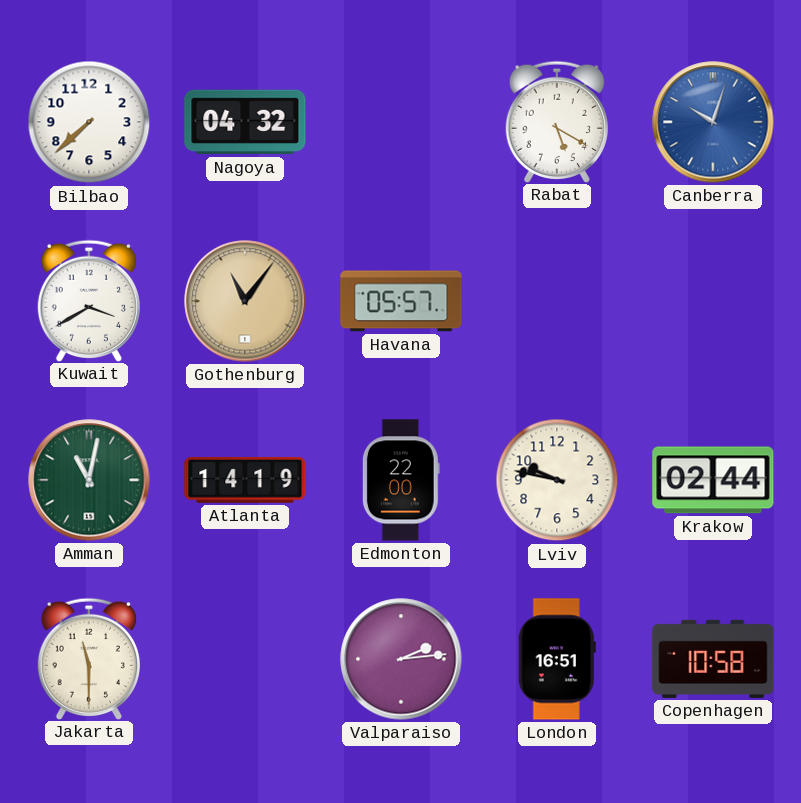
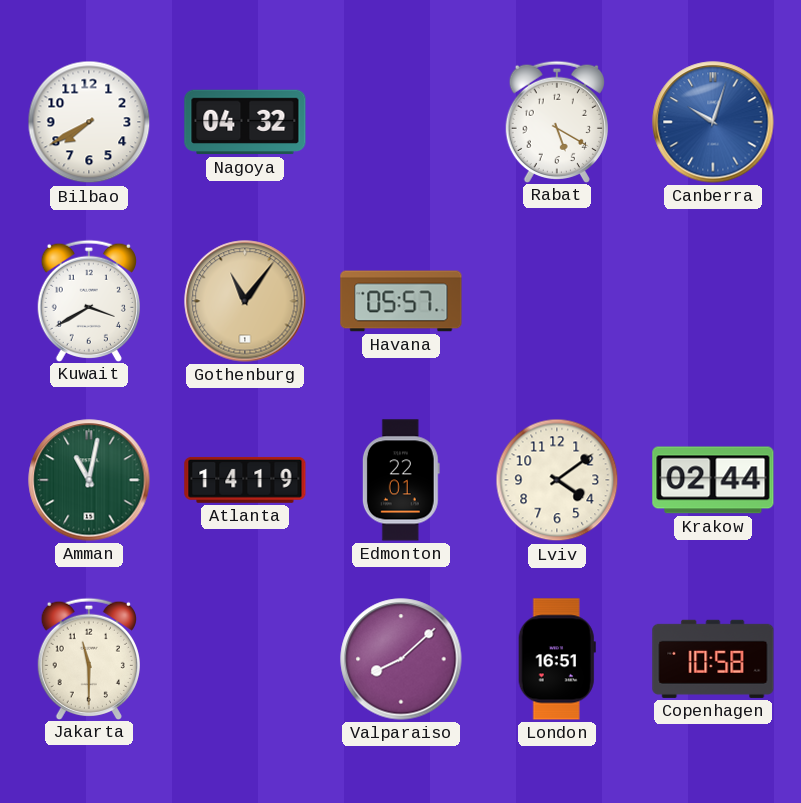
Bilbao: 7:38 -> 7:40 (89, 122)
Edmonton: 22:00 -> 22:01 (401, 480)
Lviv: 9:47 -> 4:09 (557, 480)
Valparaiso: 2:14 -> 8:08 (401, 659)
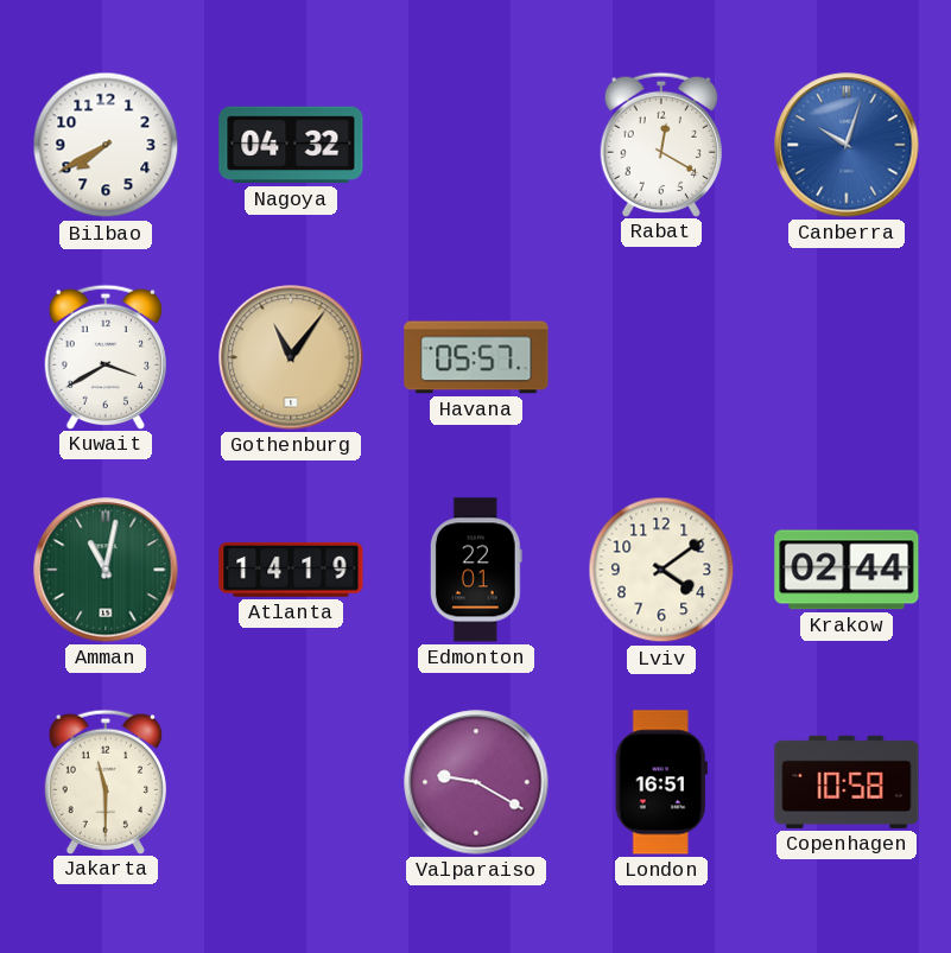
Rabat: 5:20 -> 12:20 (661, 144)
Valparaiso: 8:08 -> 9:20 (476, 782)
